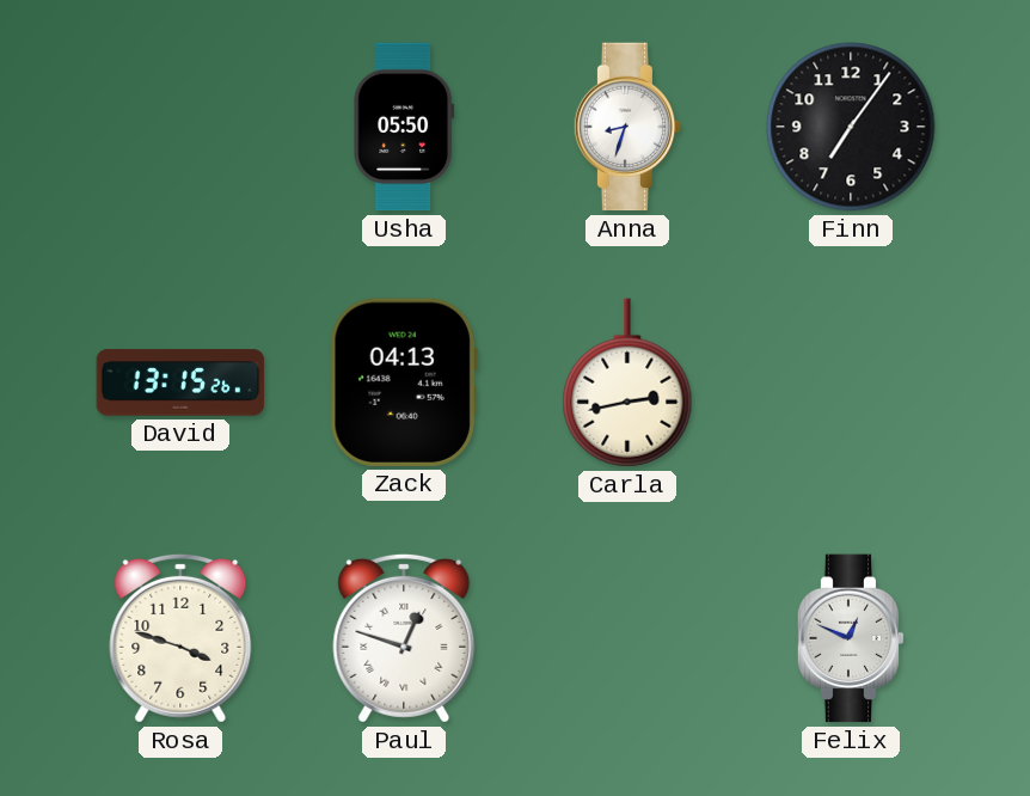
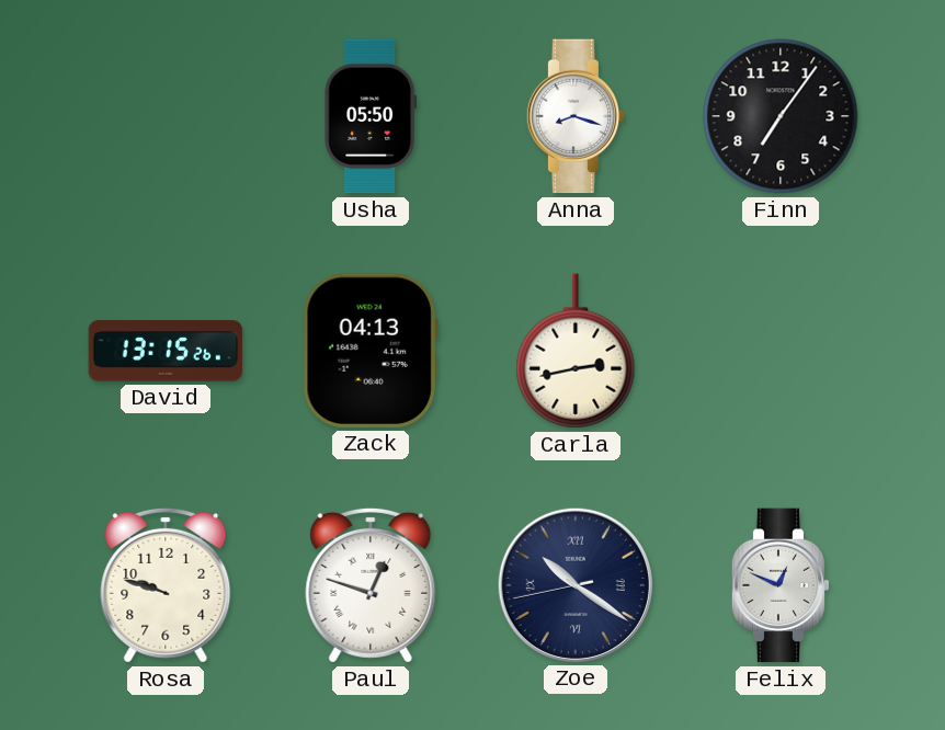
Anna: 8:33 -> 8:18 (576, 116)
Rosa: 3:48 -> 9:48 (166, 585)
Zoe: none -> 10:20 (574, 584)
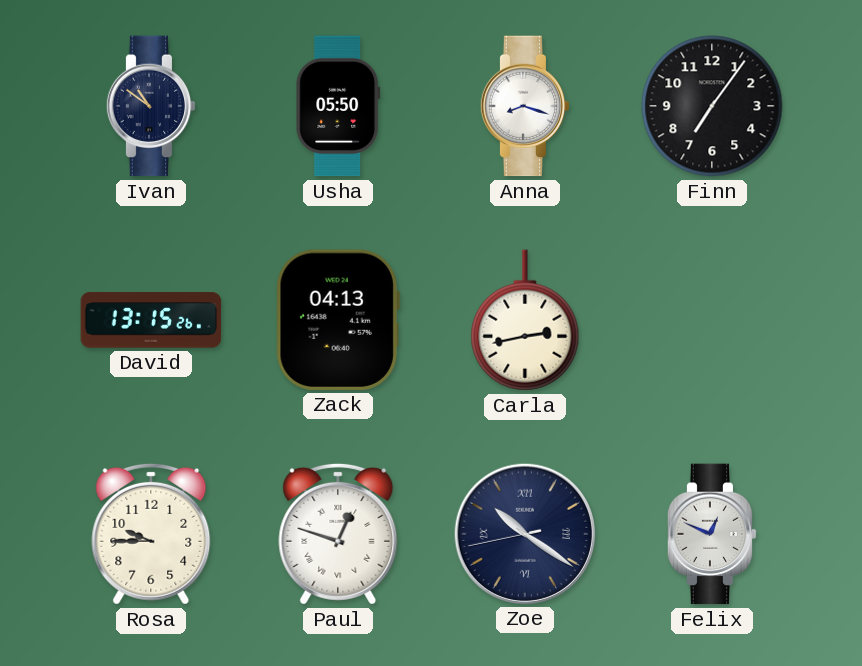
Ivan: none -> 10:51 (151, 106)
Rosa: 9:48 -> 9:45 (151, 534)
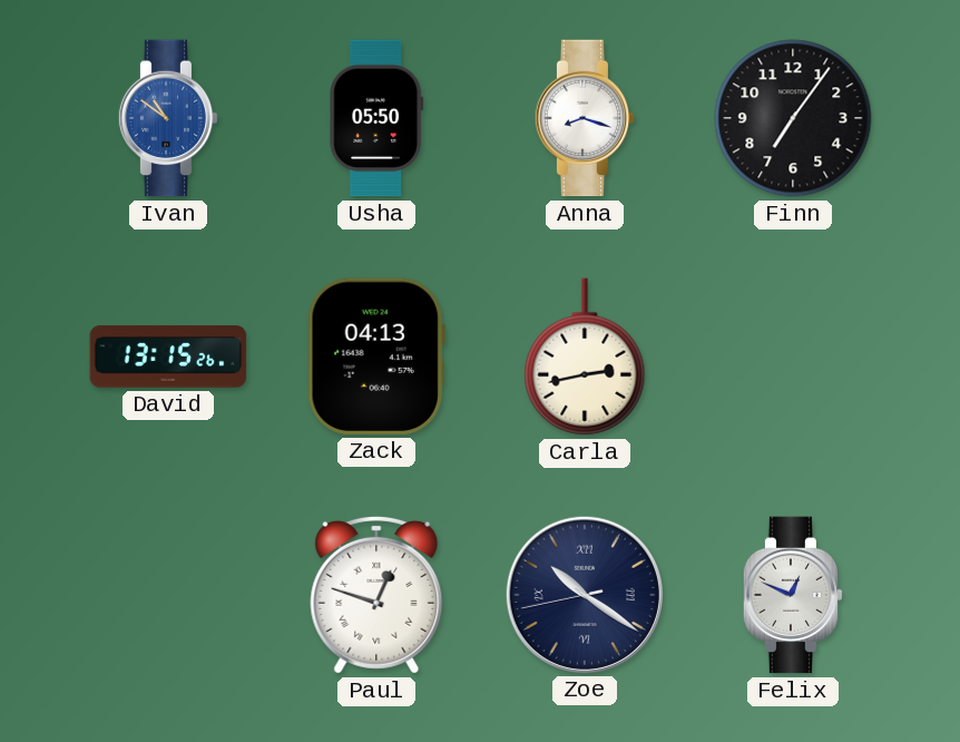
Ivan dial: navy -> blue (168, 118)
Rosa: 9:45 -> none (151, 534)
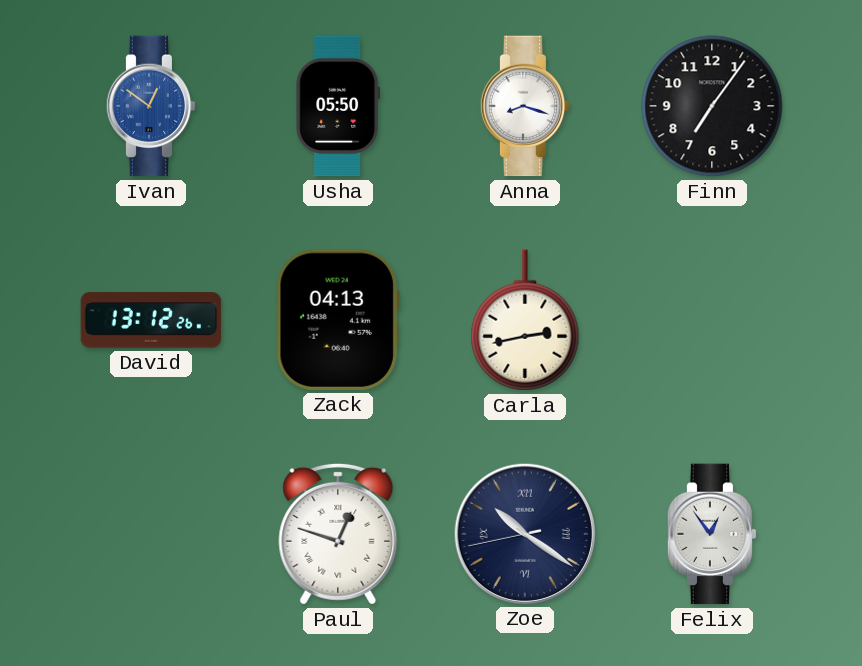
Ivan: 10:51 -> 12:51 (151, 106)
David: 13:15 -> 13:12 (151, 320)
Felix: 12:49 -> 12:54 (712, 534)
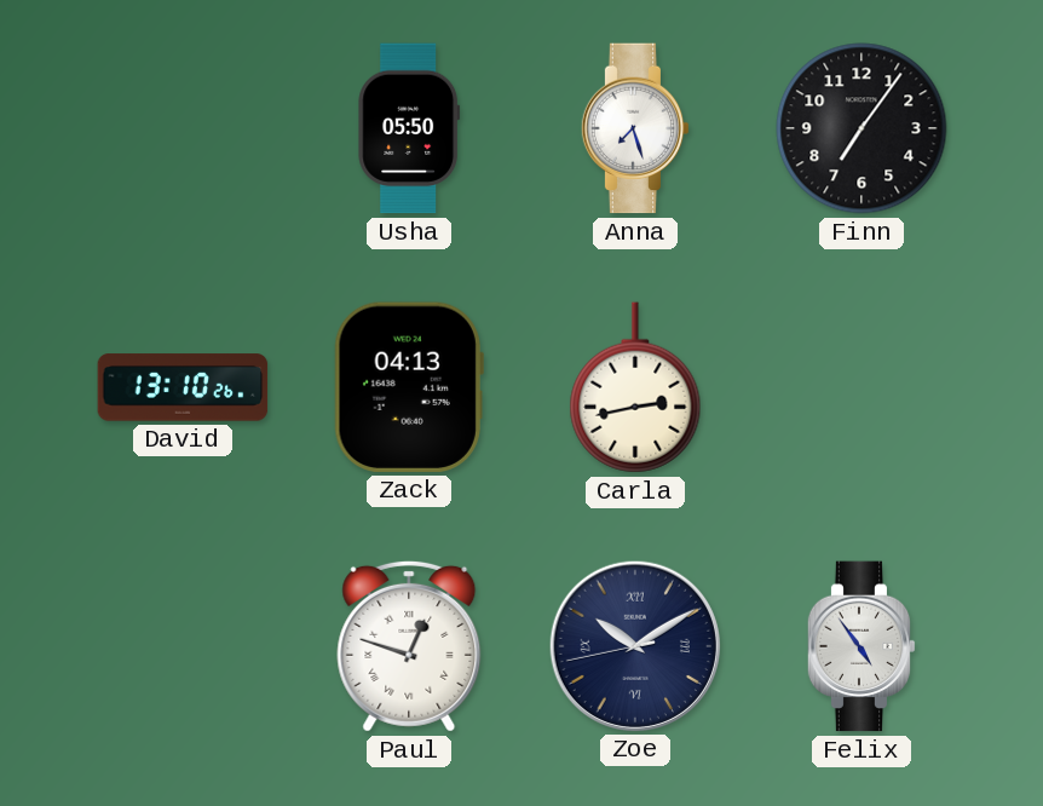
Ivan: 12:51 -> none (151, 106)
Anna: 8:18 -> 7:27 (635, 128)
David: 13:12 -> 13:10 (183, 387)
Zoe: 10:20 -> 10:09 (634, 645)
Felix: 12:54 -> 4:54 (862, 646)
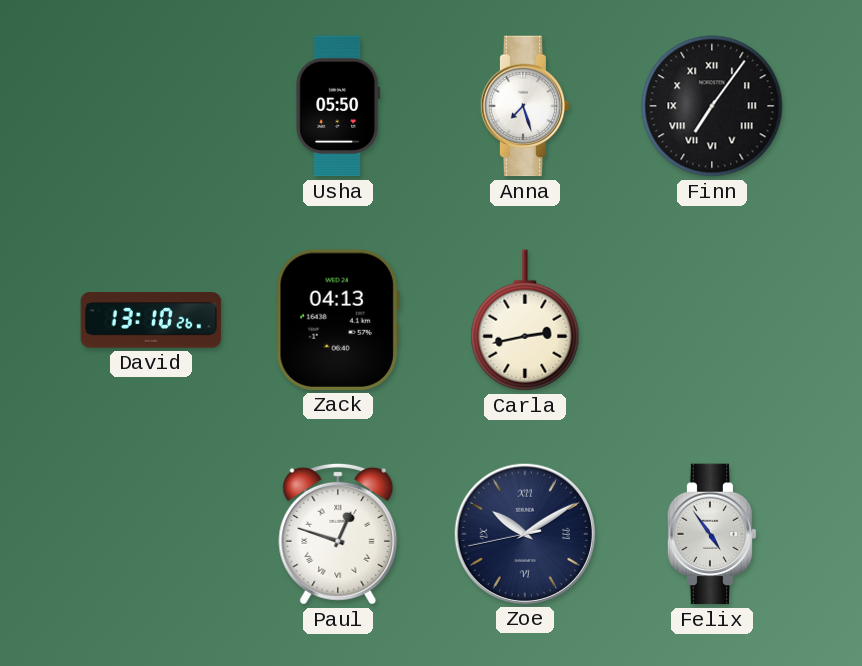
Finn numerals: Arabic -> Roman (712, 106)
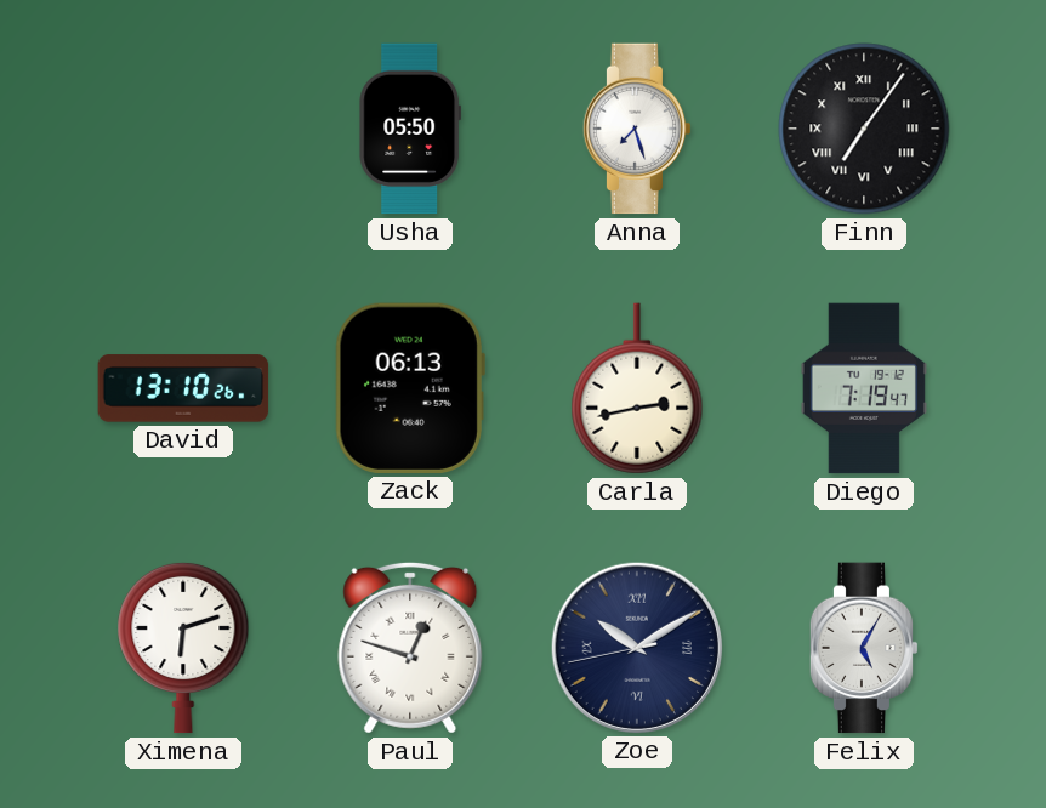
Zack: 04:13 -> 06:13 (410, 388)
Diego: none -> 7:19 (864, 388)
Ximena: none -> 6:12 (183, 648)
Felix: 4:54 -> 5:05 (864, 648)
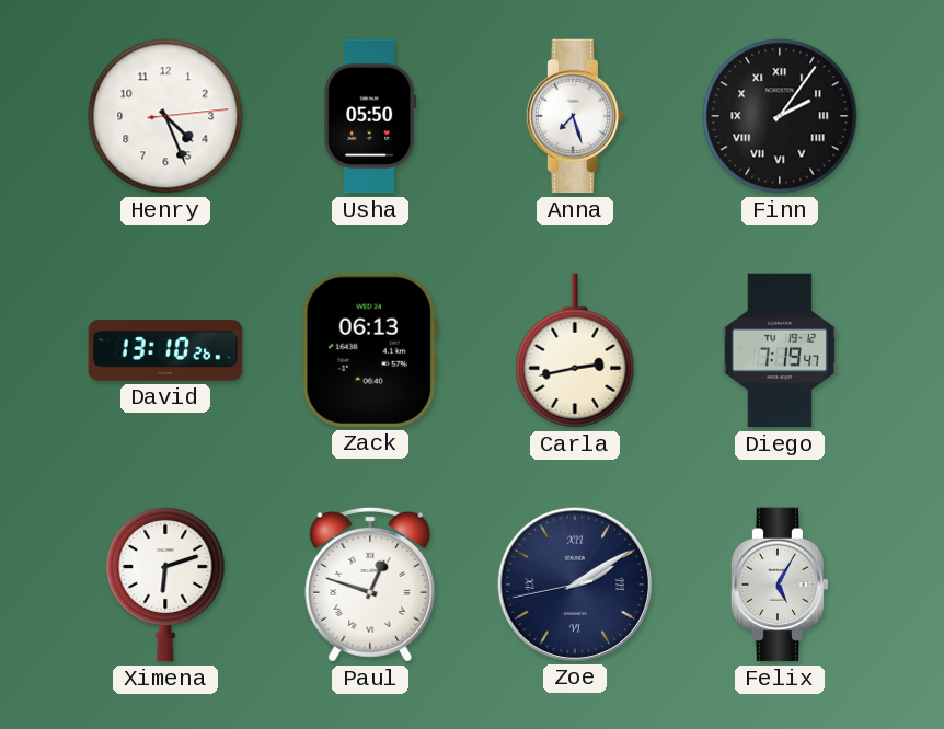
Henry: none -> 4:26 (165, 116)
Finn: 7:06 -> 2:06 (780, 116)
Zoe: 10:09 -> 2:09 (574, 583)
